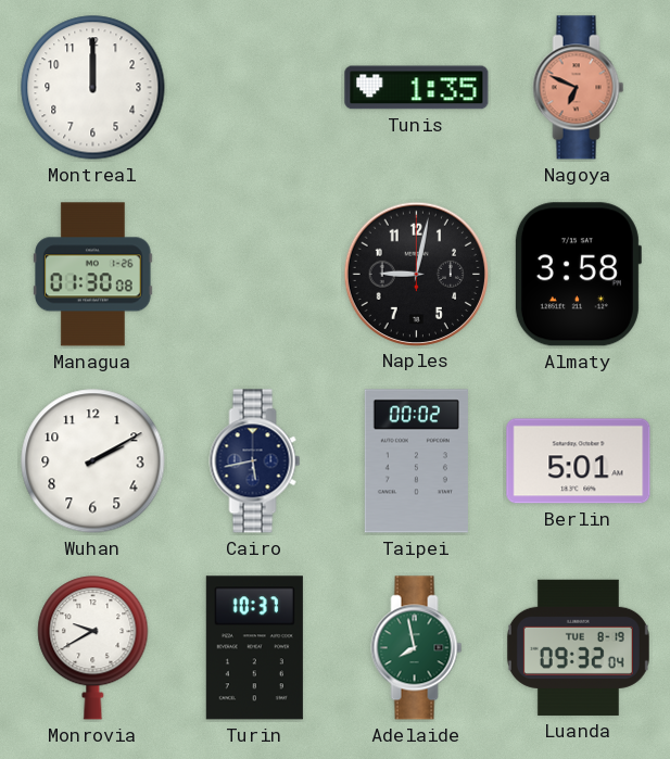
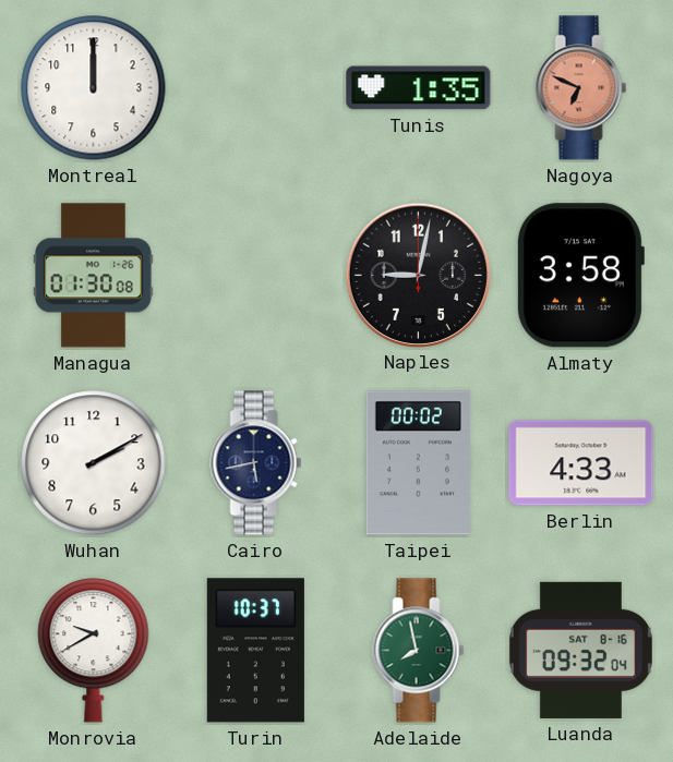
Berlin: 5:01 -> 4:33 (581, 463)
Luanda date: TUE 8-19 -> SAT 8-16 (580, 650)
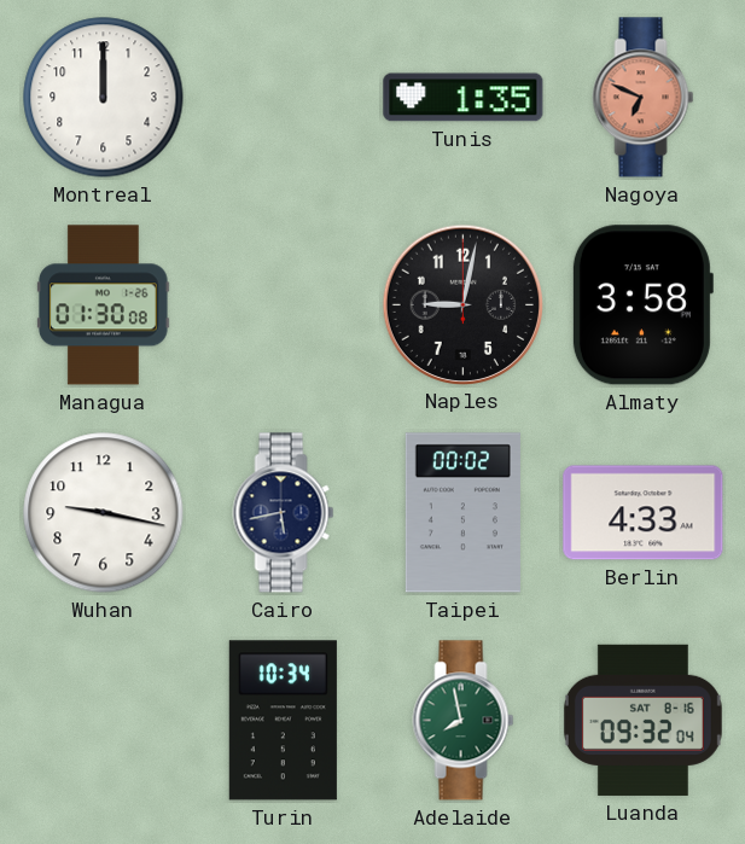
Wuhan: 2:10 -> 9:17 (104, 513)
Monrovia: 9:40 -> none (94, 651)
Turin: 10:37 -> 10:34 (283, 721)
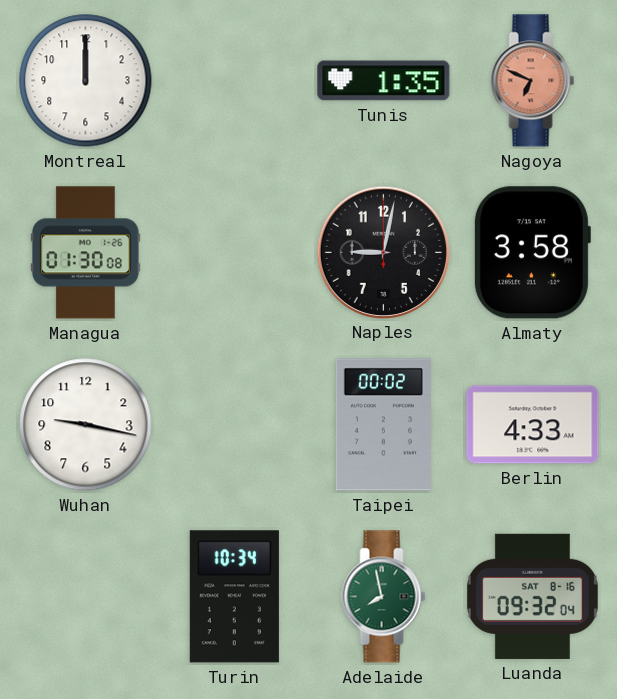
Cairo: 5:43 -> none (284, 513)
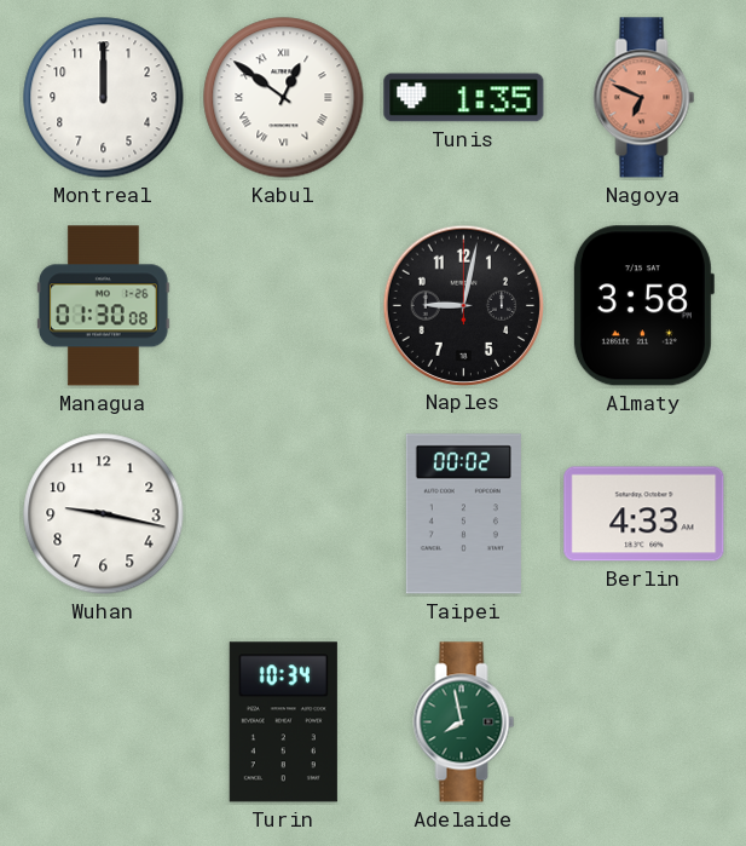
Kabul: none -> 12:51 (284, 98)
Luanda: 09:32 -> none (532, 596)
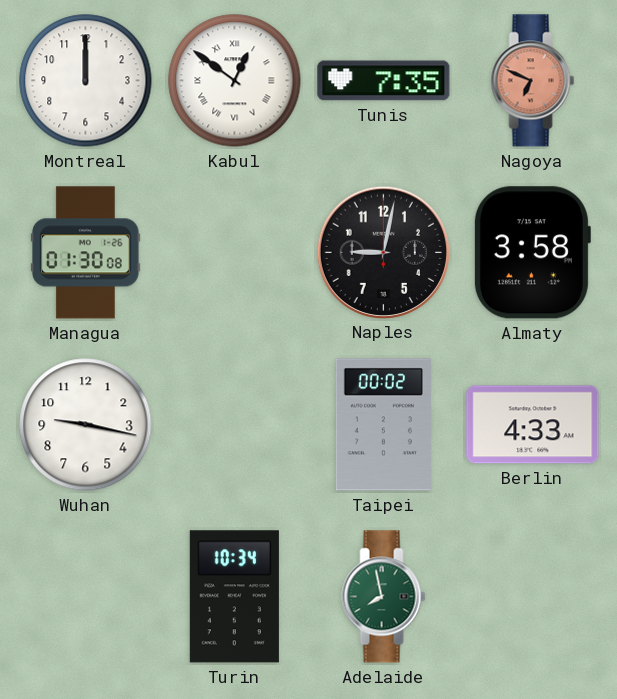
Tunis: 1:35 -> 7:35 (384, 81)
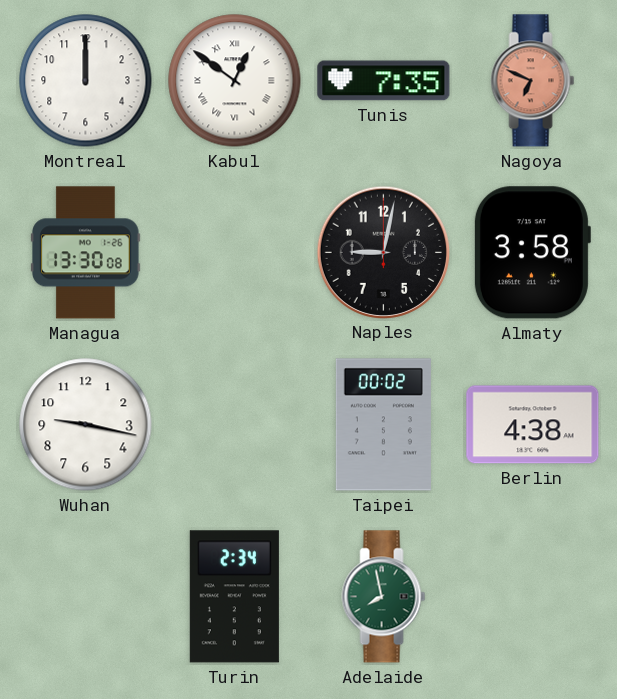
Managua: 01:30 -> 13:30 (86, 253)
Berlin: 4:33 -> 4:38 (533, 425)
Turin: 10:34 -> 2:34 (234, 597)
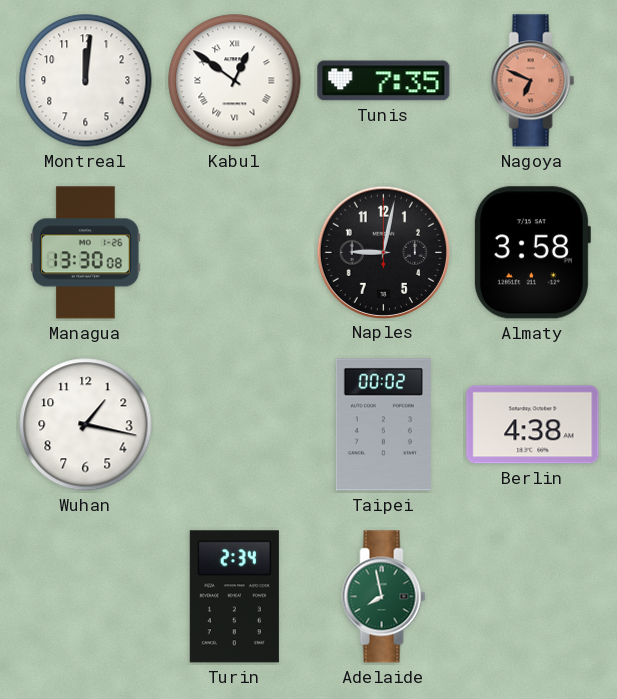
Montreal: 12:00 -> 12:01 (86, 81)
Wuhan: 9:17 -> 1:17 (86, 425)
